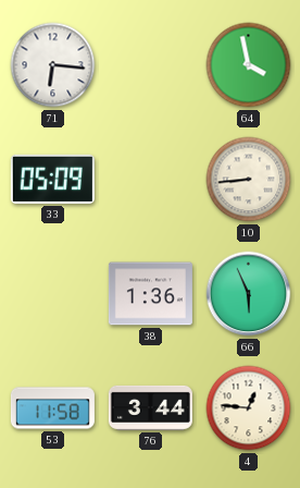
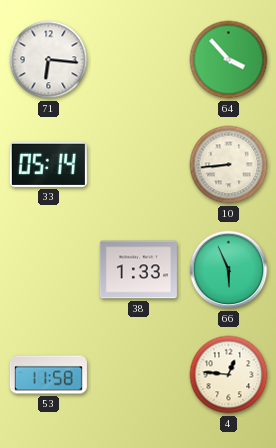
64: 3:58 -> 3:53 (229, 60)
33: 05:09 -> 05:14 (48, 164)
38: 1:36 -> 1:33 (138, 270)
76: 3:44 -> none (150, 407)
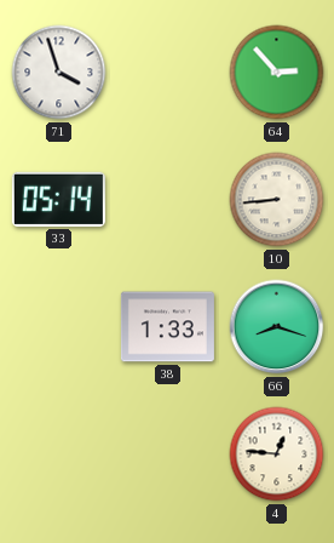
71: 6:16 -> 3:57 (59, 73)
64: 3:53 -> 2:53 (277, 73)
66: 5:56 -> 8:18 (277, 327)
53: 11:58 -> none (48, 375)
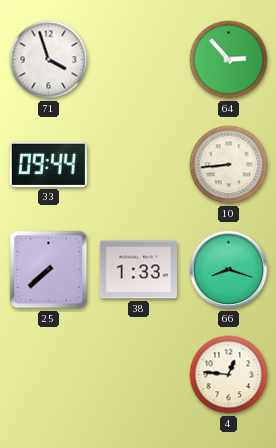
33: 05:14 -> 09:44 (48, 164)
25: none -> 7:38 (49, 270)
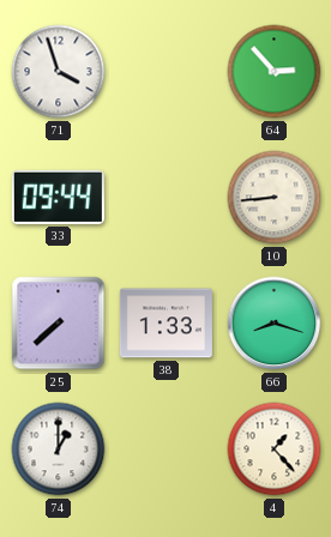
74: none -> 1:00 (59, 449)
4: 12:46 -> 1:23 (275, 449)
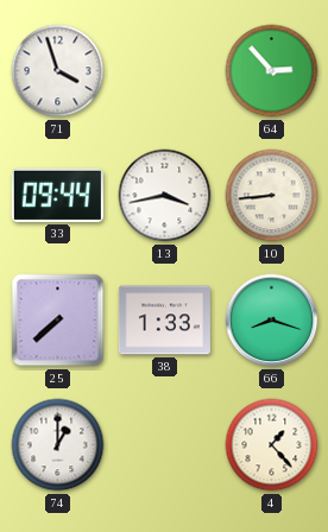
13: none -> 3:43 (165, 196)
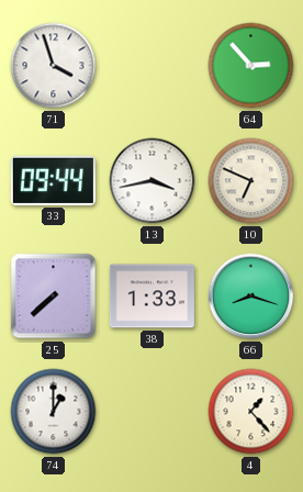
10: 8:44 -> 6:49 (251, 181)
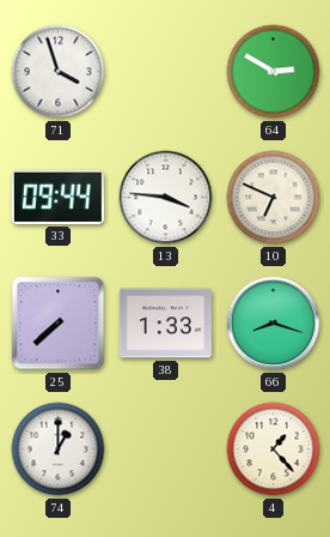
64: 2:53 -> 2:50 (274, 72)
13: 3:43 -> 3:46 (166, 198)
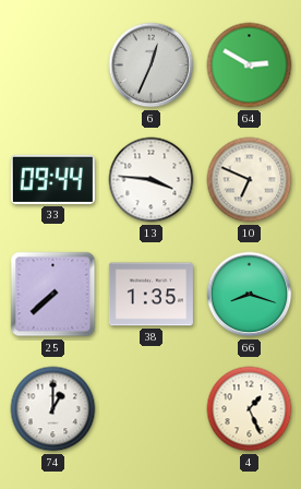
71: 3:57 -> none (59, 72)
6: none -> 12:34 (152, 65)
38: 1:33 -> 1:35 (150, 295)
4: 1:23 -> 1:26 (250, 409)
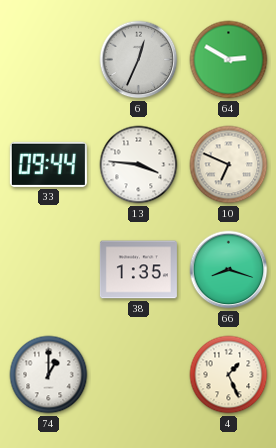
25: 7:38 -> none (53, 295)
